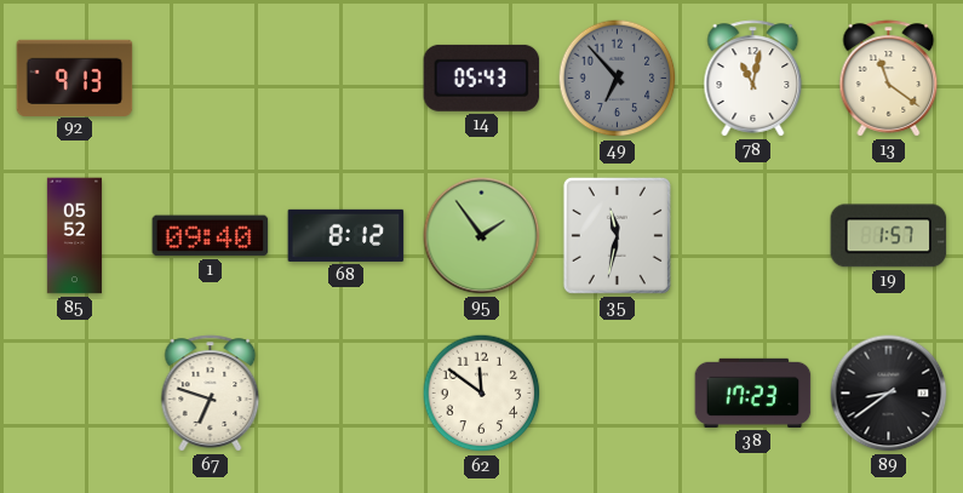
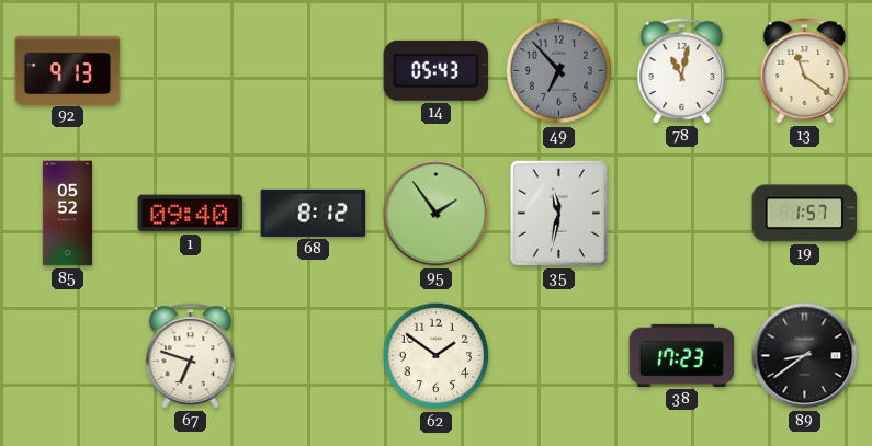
62: 11:51 -> 1:51 (437, 356)
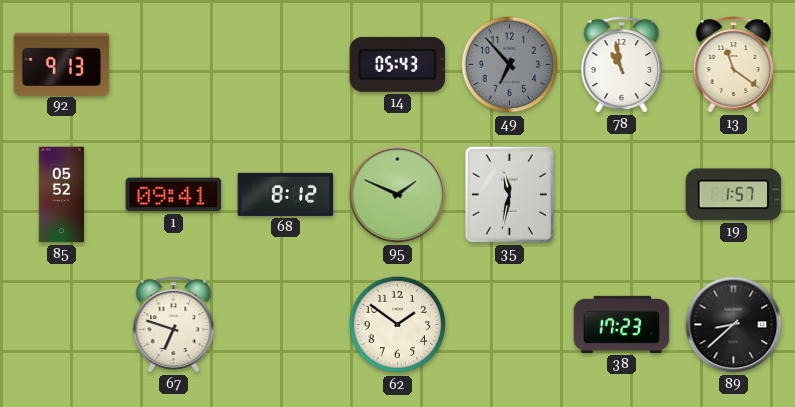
78: 11:02 -> 10:58 (622, 65)
1: 09:40 -> 09:41 (174, 195)
95: 1:54 -> 1:49 (398, 195)
89: 8:39 -> 8:38 (734, 325)
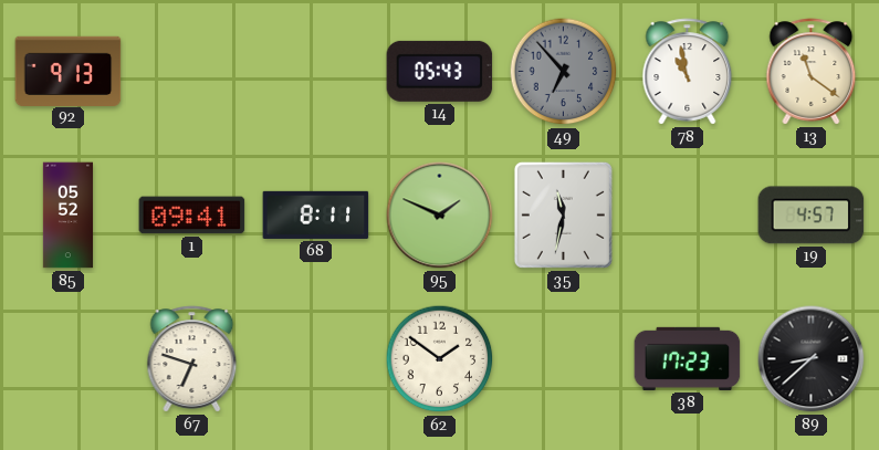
68: 8:12 -> 8:11 (316, 214)
19: 1:57 -> 4:57 (812, 216)
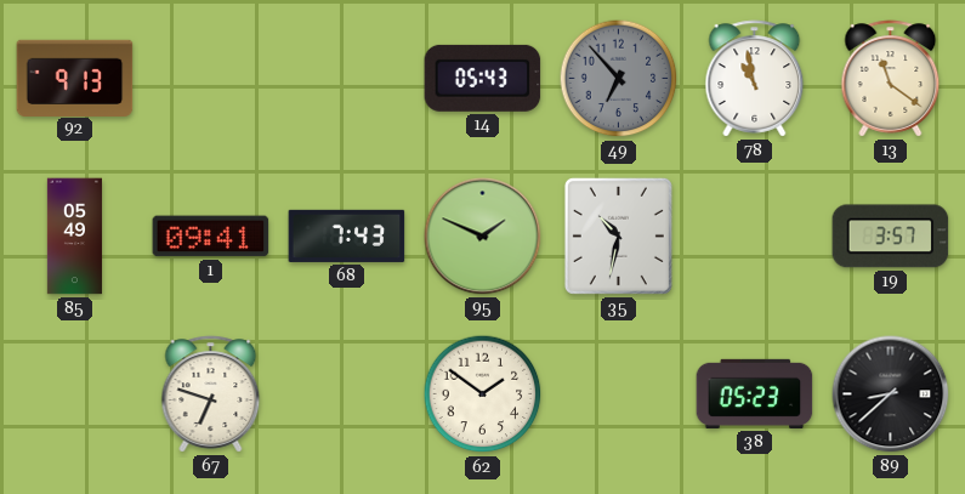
85: 05:52 -> 05:49 (74, 237)
68: 8:11 -> 7:43 (347, 235)
35: 11:32 -> 10:32 (618, 235)
19: 4:57 -> 3:57 (891, 237)
38: 17:23 -> 05:23 (755, 393)
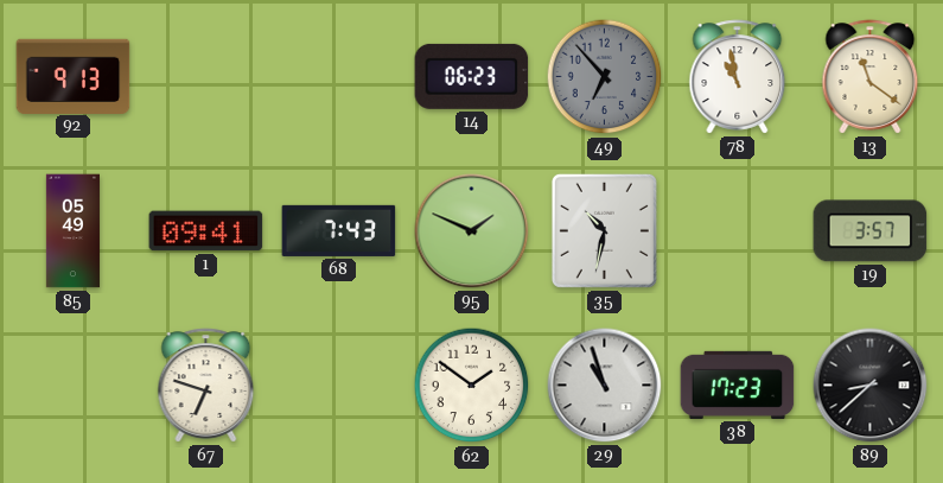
14: 05:43 -> 06:23 (472, 76)
29: none -> 10:57 (605, 386)
38: 05:23 -> 17:23 (738, 385)
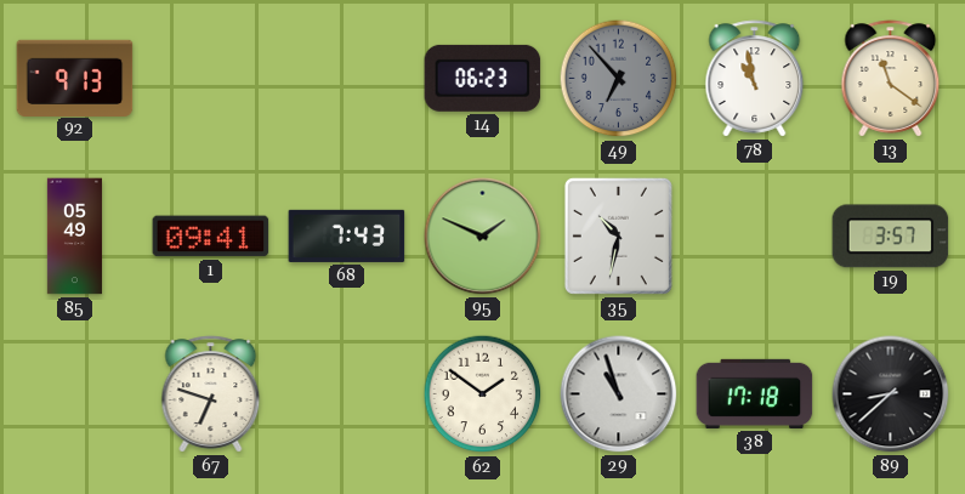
38: 17:23 -> 17:18 (755, 393)
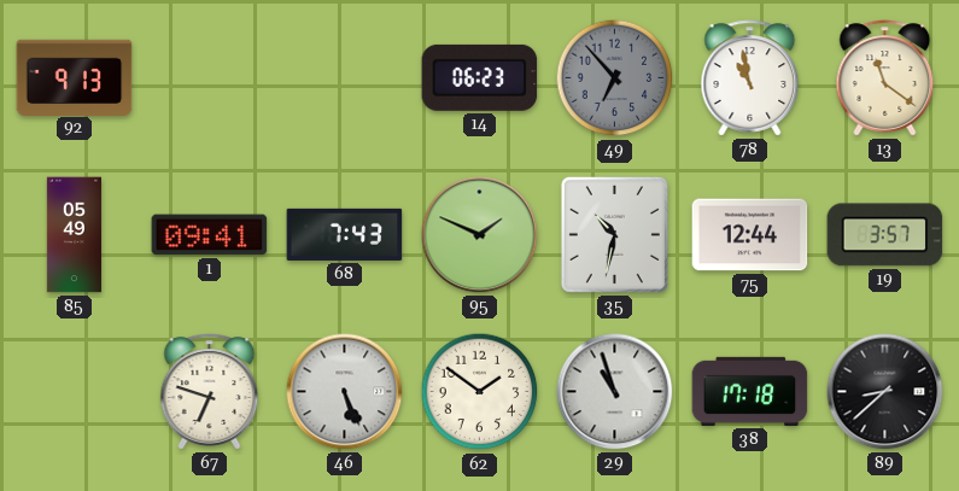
75: none -> 12:44 (750, 235)
46: none -> 5:26 (345, 392)
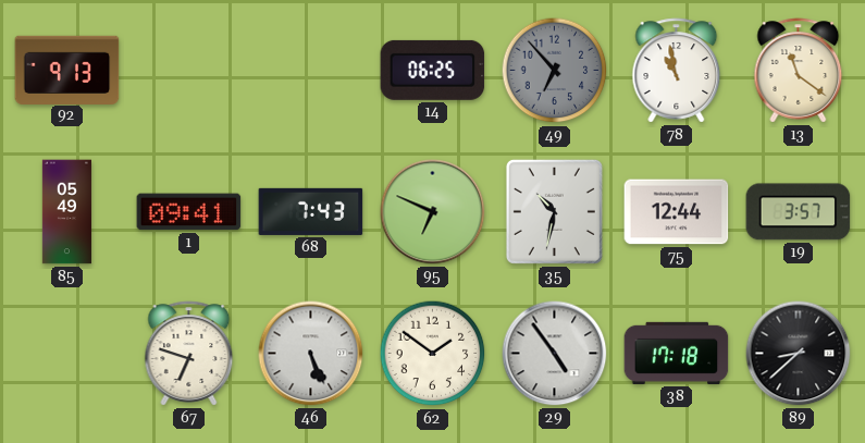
14: 06:23 -> 06:25 (433, 70)
95: 1:49 -> 6:49 (433, 212)
29: 10:57 -> 4:54 (555, 354)
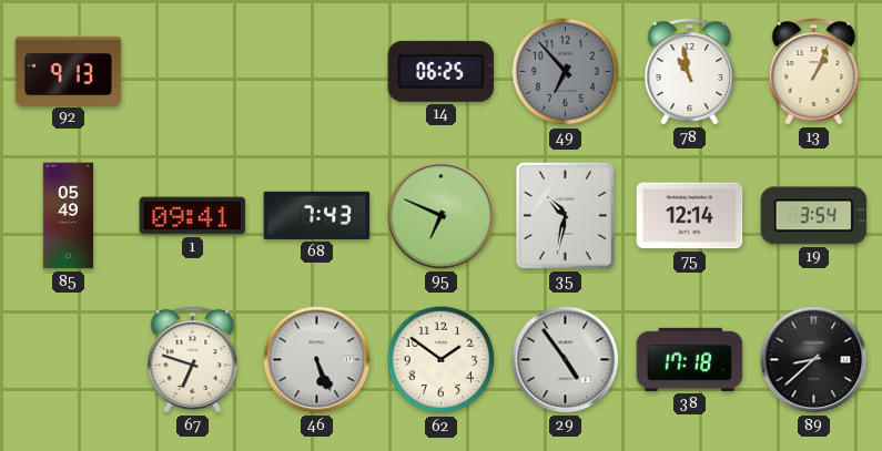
13: 11:21 -> 1:04 (814, 72)
75: 12:44 -> 12:14 (690, 216)
19: 3:57 -> 3:54 (814, 216)
